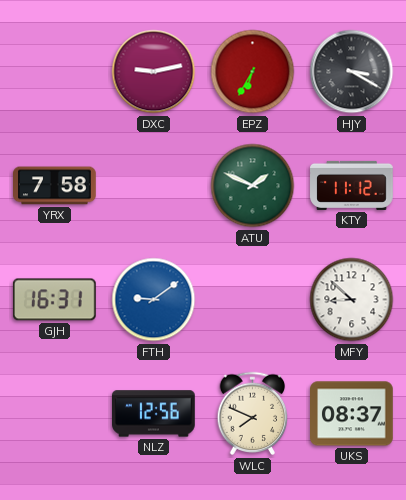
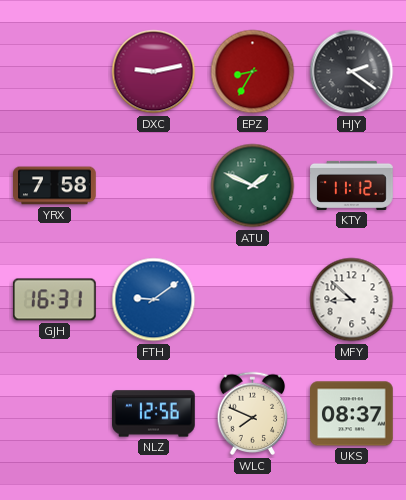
EPZ: 6:35 -> 8:35 (253, 72)
HJY: 3:20 -> 2:21 (352, 72)
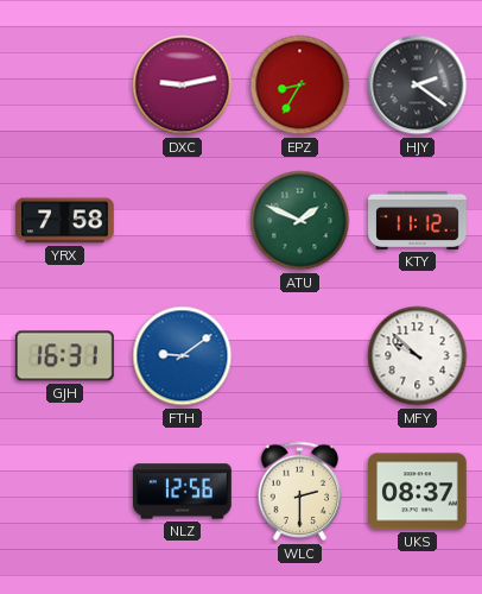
MFY: 8:52 -> 9:52 (418, 356)
WLC: 7:49 -> 2:30 (300, 492)
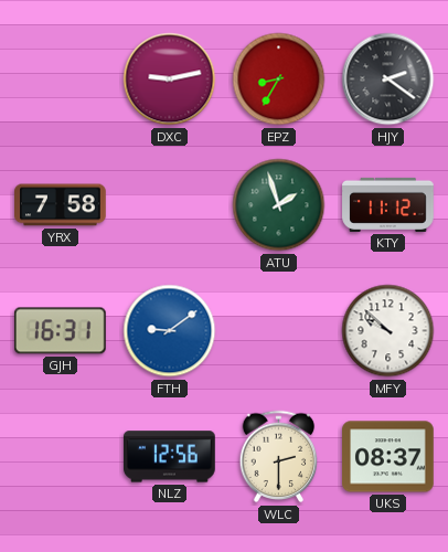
ATU: 1:49 -> 1:57 (279, 205)
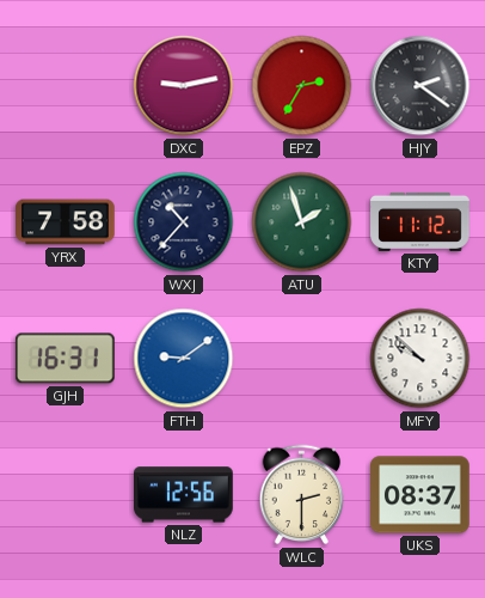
EPZ: 8:35 -> 2:35 (302, 86)
WXJ: none -> 10:37 (184, 222)
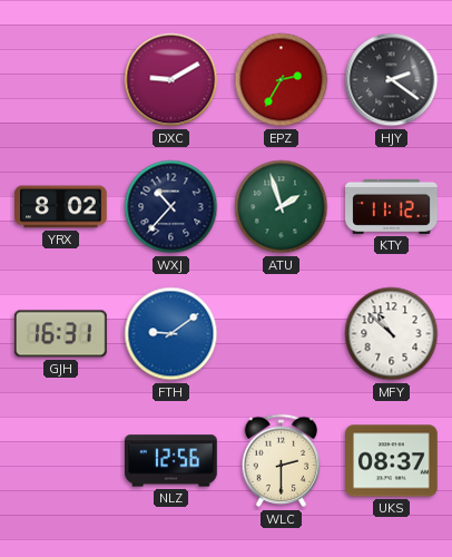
DXC: 9:13 -> 9:10 (171, 80)
YRX: 7:58 -> 8:02 (61, 207)
MFY: 9:52 -> 10:52 (392, 334)
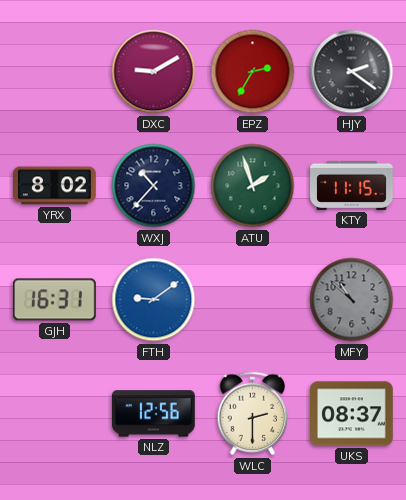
KTY: 11:12 -> 11:15 (352, 185)
MFY dial: white -> grey (352, 300)
